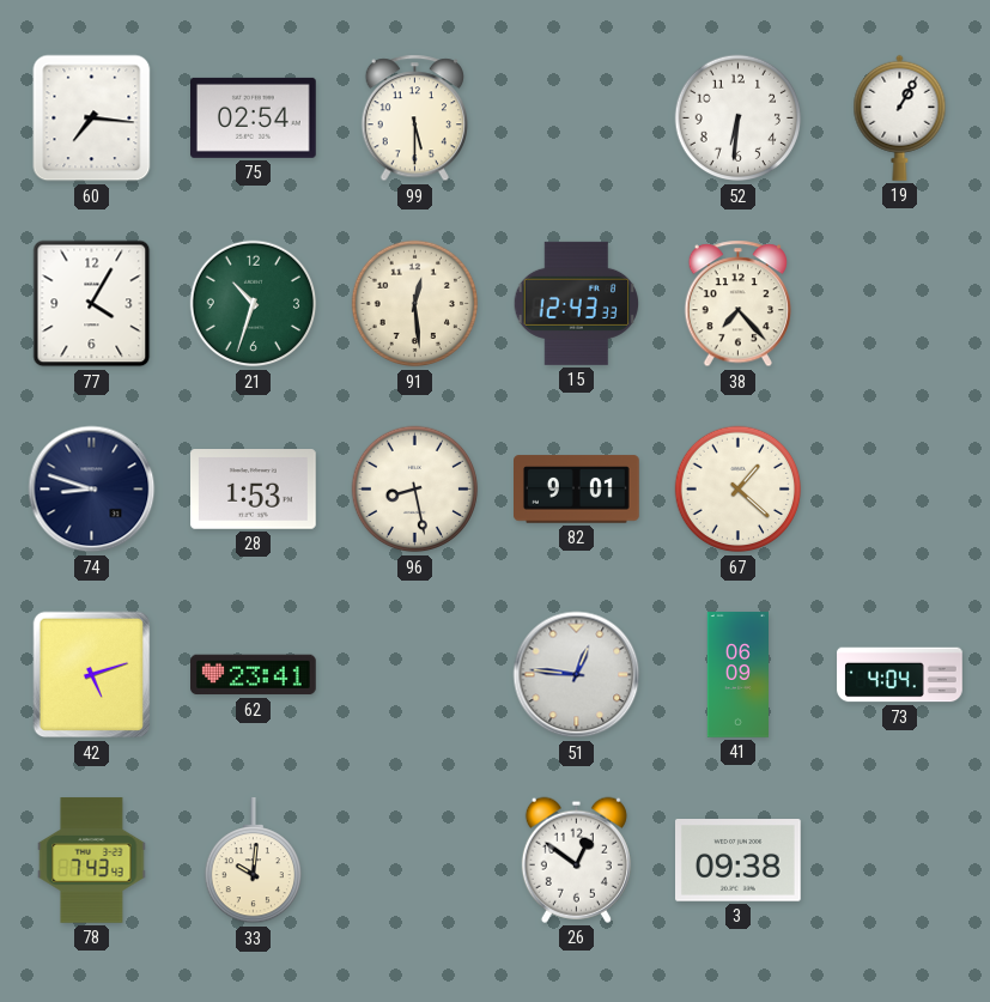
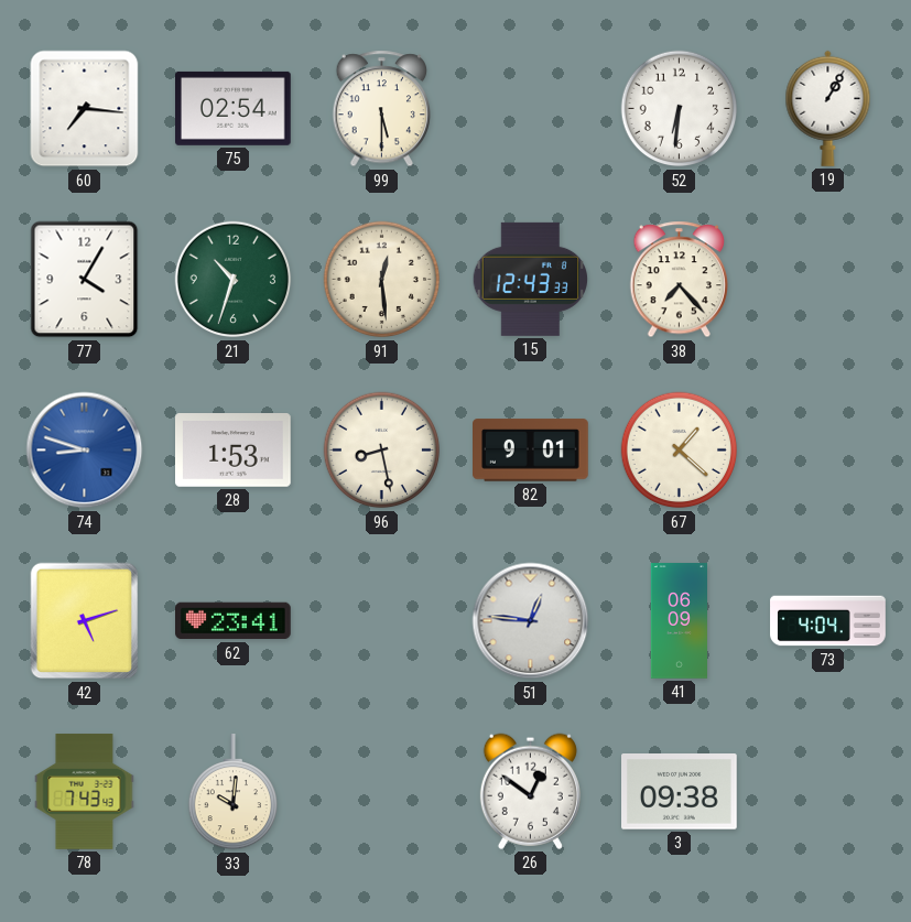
74 dial: navy -> blue (85, 451)
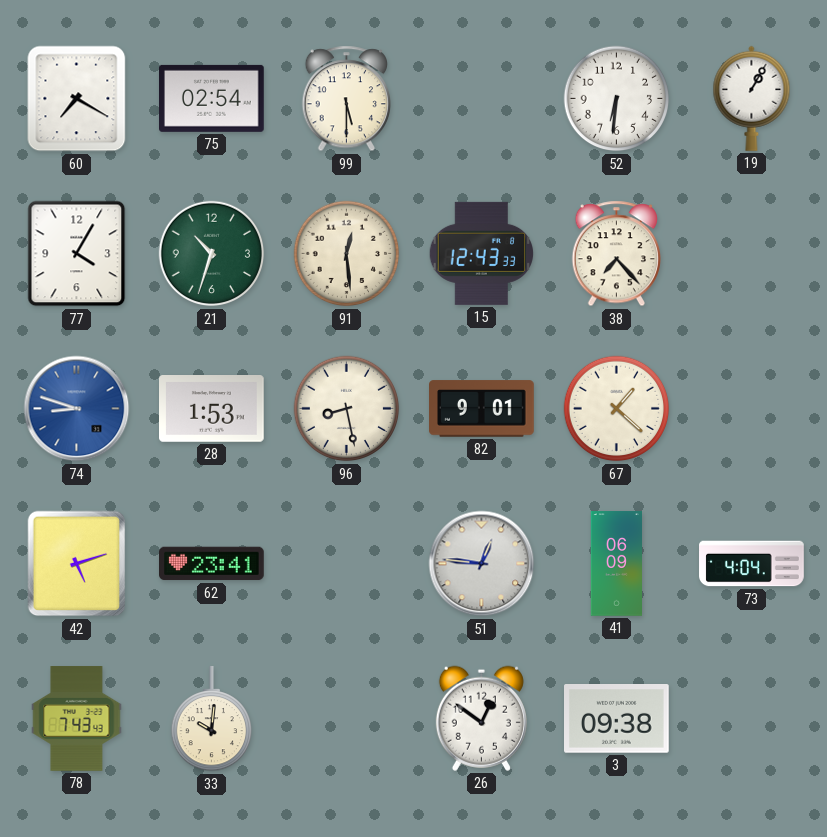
60: 7:16 -> 7:20 (77, 99)
